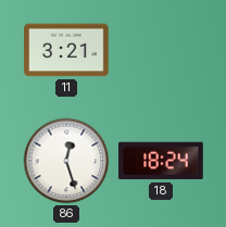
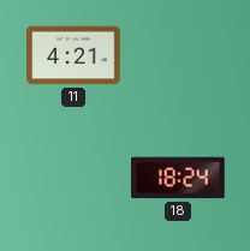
11: 3:21 -> 4:21 (73, 55)
86: 12:27 -> none (66, 161)
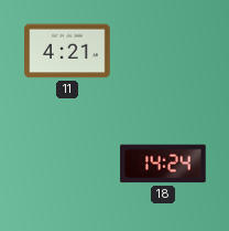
18: 18:24 -> 14:24 (163, 164)
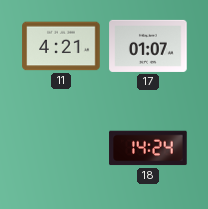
17: none -> 01:07 (148, 46)
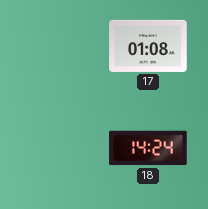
11: 4:21 -> none (61, 46)
17: 01:07 -> 01:08 (148, 46)
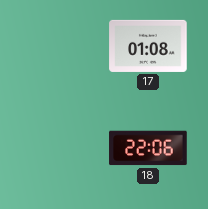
18: 14:24 -> 22:06 (148, 148)
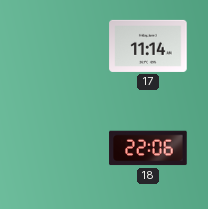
17: 01:08 -> 11:14 (148, 46)
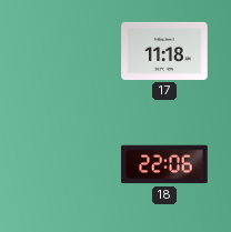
17: 11:14 -> 11:18 (164, 51)
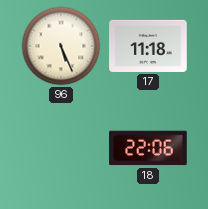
96: none -> 5:26 (61, 46)
